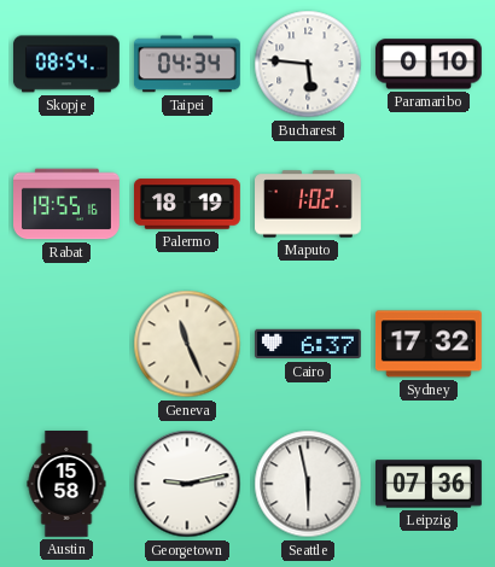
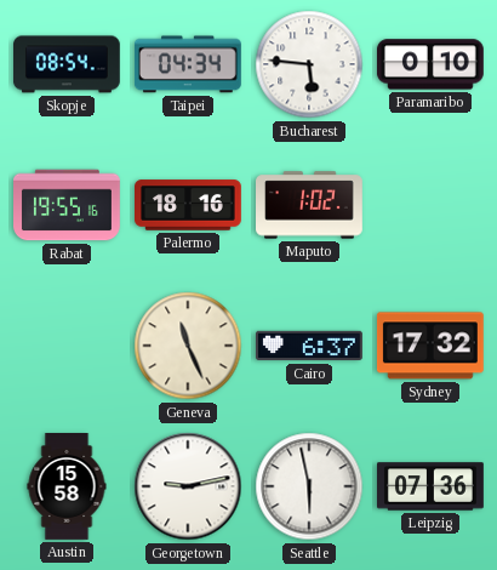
Palermo: 18:19 -> 18:16 (189, 205)
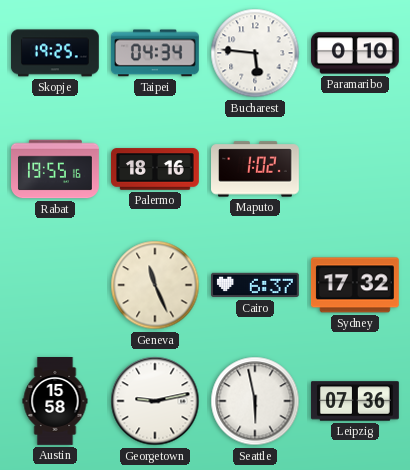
Skopje: 08:54 -> 19:25 (56, 53)
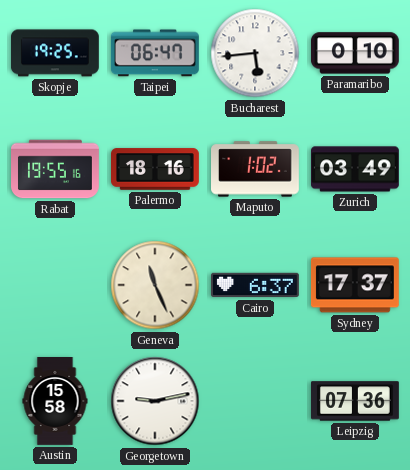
Taipei: 04:34 -> 06:47 (155, 53)
Bucharest: 5:46 -> 5:44 (255, 53)
Zurich: none -> 03:49 (356, 169)
Sydney: 17:32 -> 17:37 (355, 285)
Seattle: 5:58 -> none (255, 401)
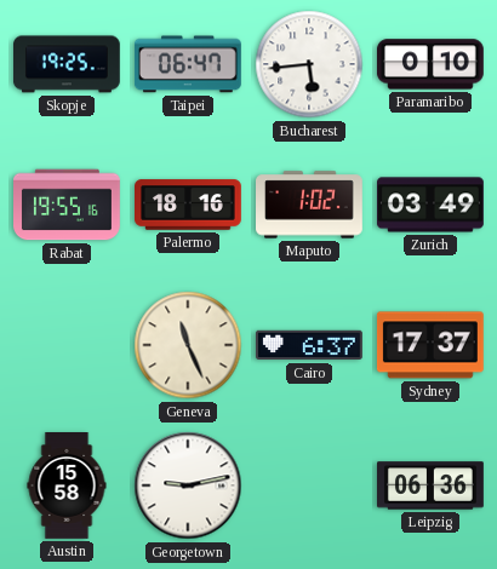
Leipzig: 07:36 -> 06:36 (432, 485)
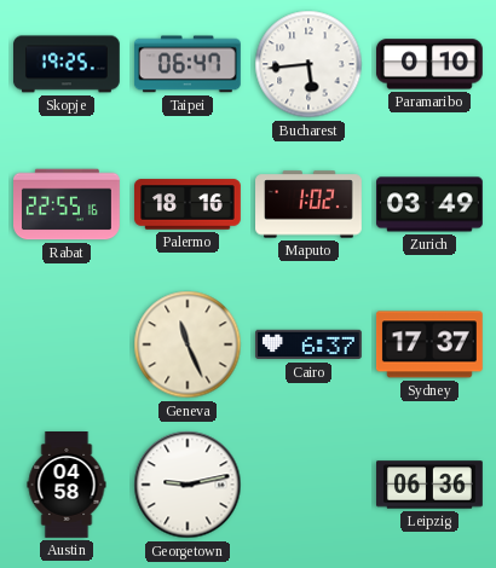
Rabat: 19:55 -> 22:55 (68, 204)
Austin: 15:58 -> 04:58 (67, 486)
